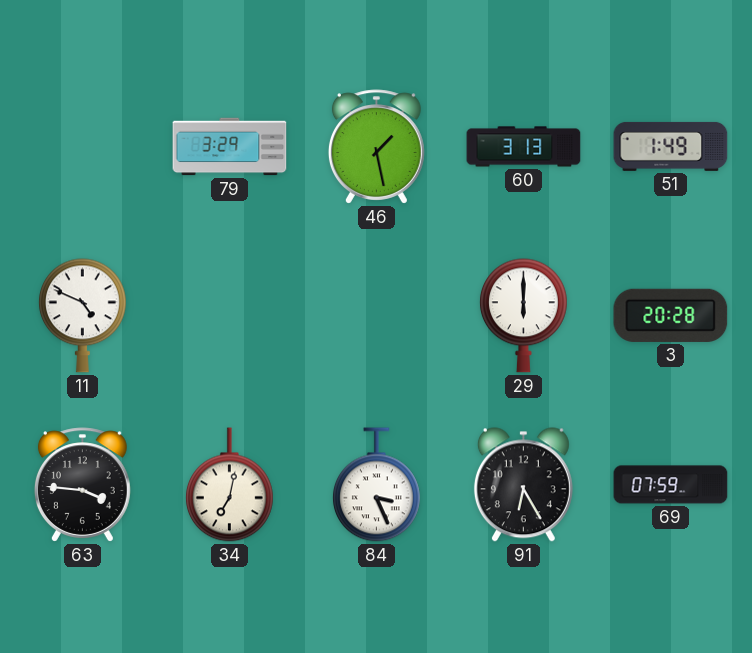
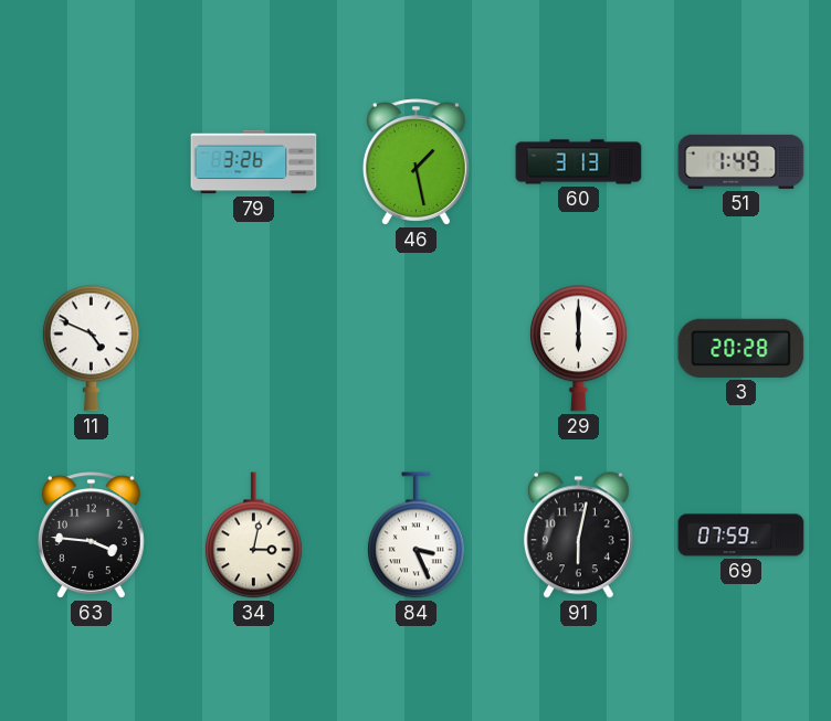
79: 3:29 -> 3:26 (254, 162)
34: 7:02 -> 3:02 (254, 536)
91: 6:25 -> 6:02 (578, 536)
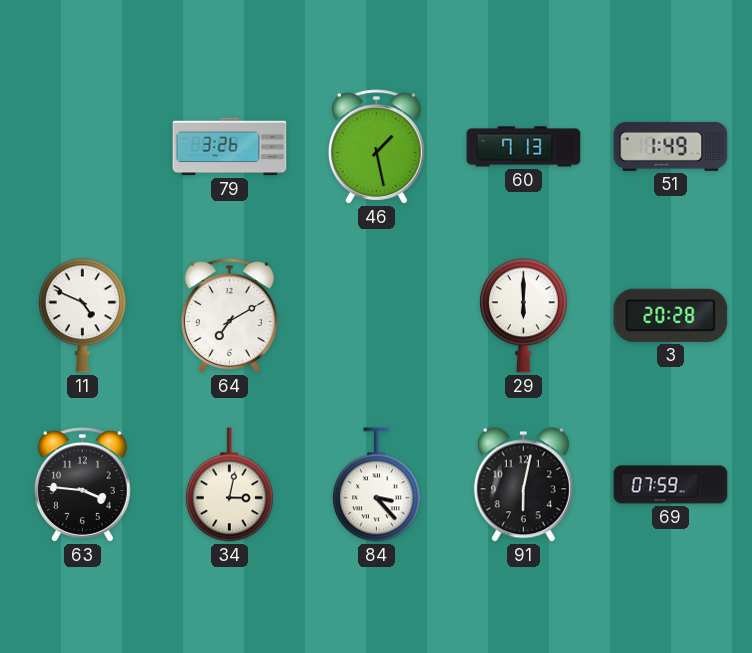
60: 3:13 -> 7:13 (524, 147)
64: none -> 7:10 (229, 316)
84: 3:26 -> 3:23 (377, 485)
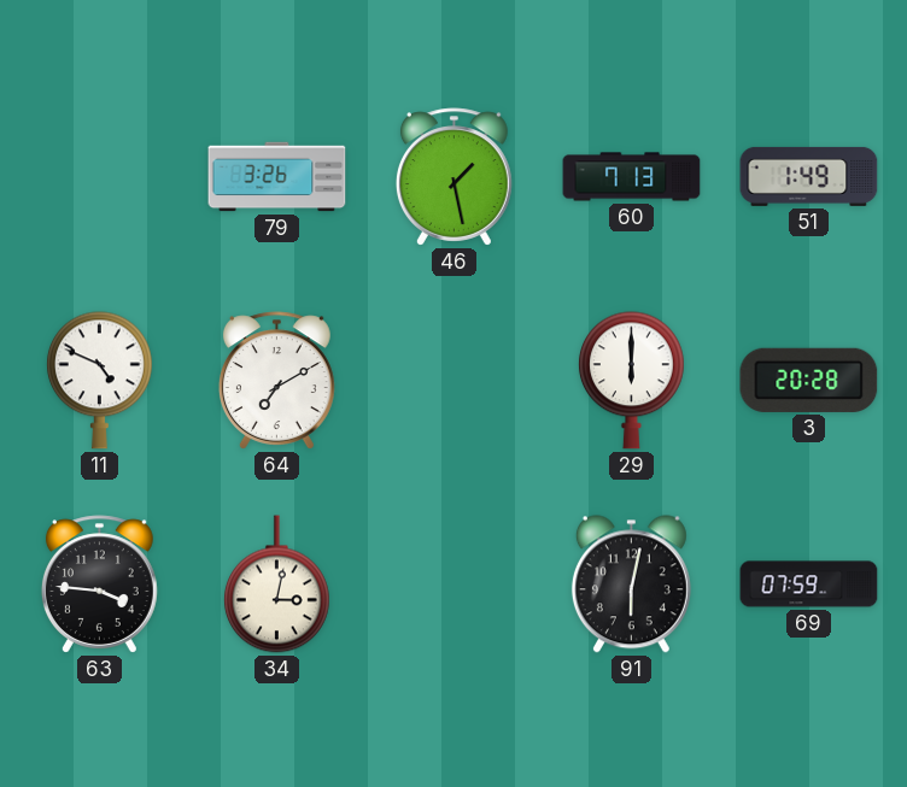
84: 3:23 -> none (377, 485)
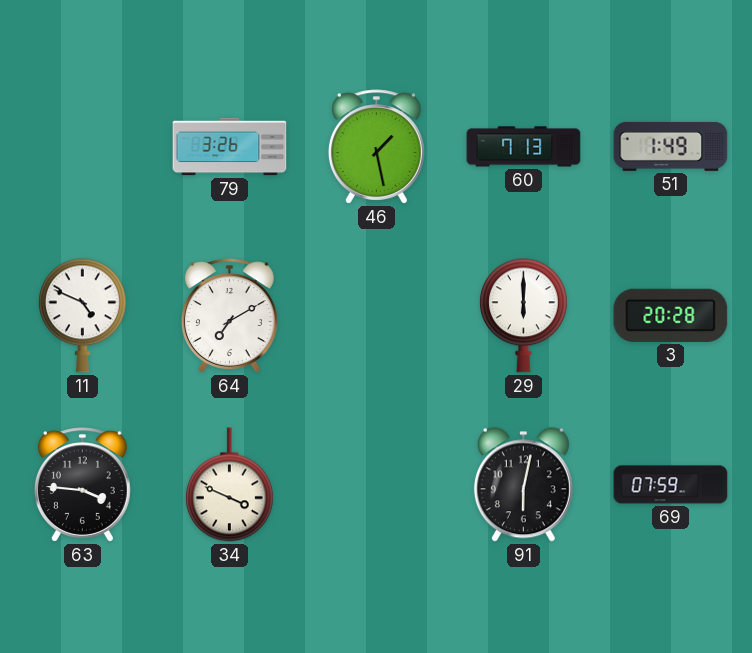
34: 3:02 -> 3:49 (230, 485)
